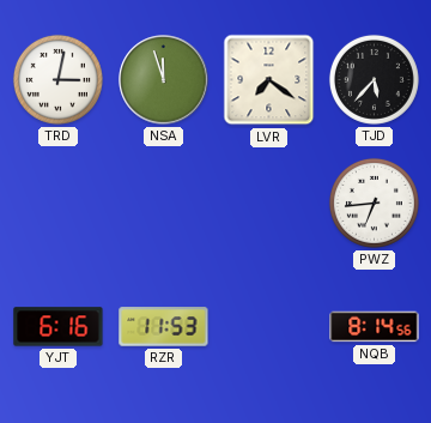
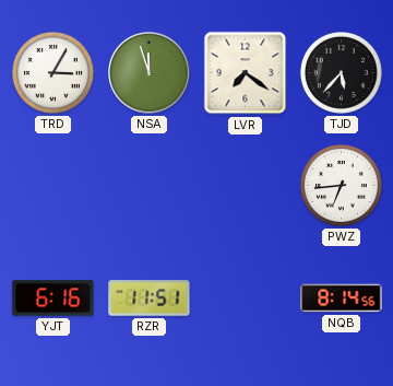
TRD: 3:02 -> 3:05 (52, 72)
RZR: 11:53 -> 11:51 (150, 299)
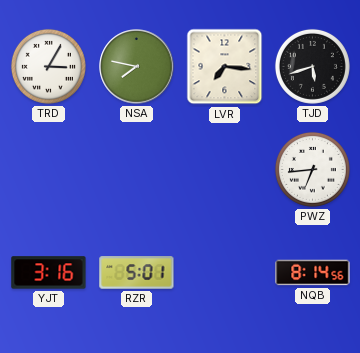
NSA: 11:57 -> 7:47 (137, 67)
LVR: 7:21 -> 7:16 (225, 67)
TJD: 5:37 -> 5:42 (312, 66)
YJT: 6:16 -> 3:16 (49, 273)
RZR: 11:51 -> 5:01 (137, 273)
